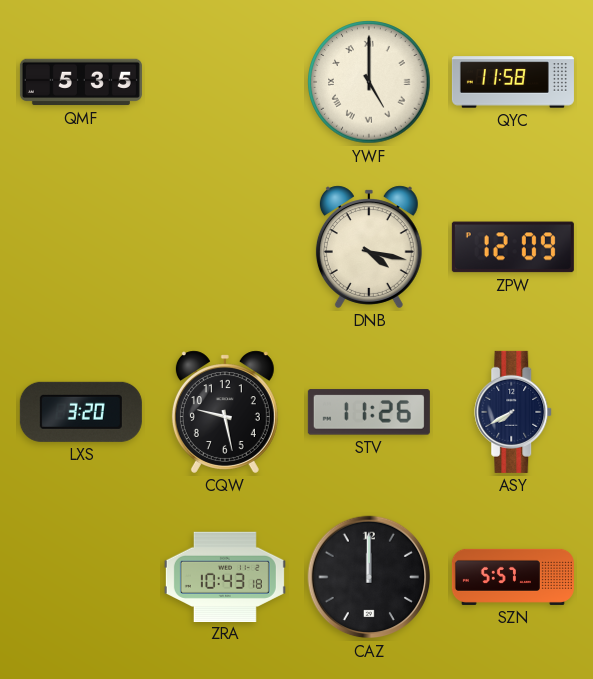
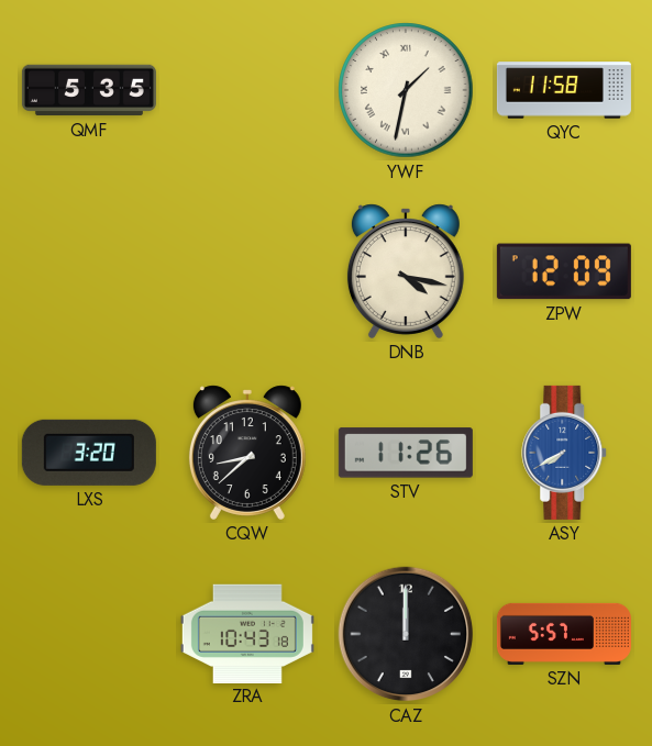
YWF: 5:00 -> 1:32 (406, 90)
CQW: 9:28 -> 8:38 (247, 453)
ASY dial: navy -> blue (565, 453)
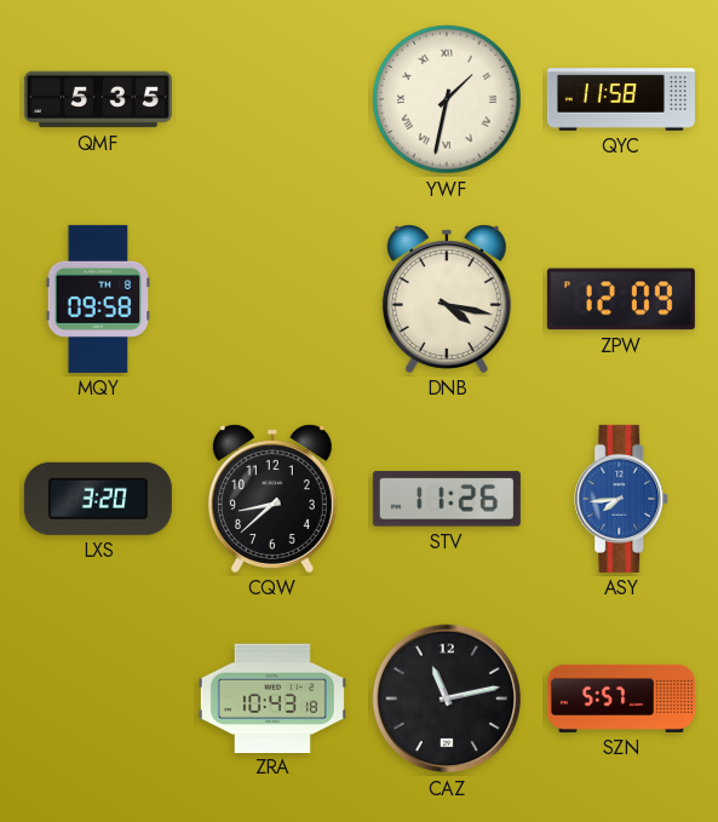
MQY: none -> 09:58 (98, 299)
ASY: 7:40 -> 7:44 (622, 499)
CAZ: 12:00 -> 11:13 (447, 699)
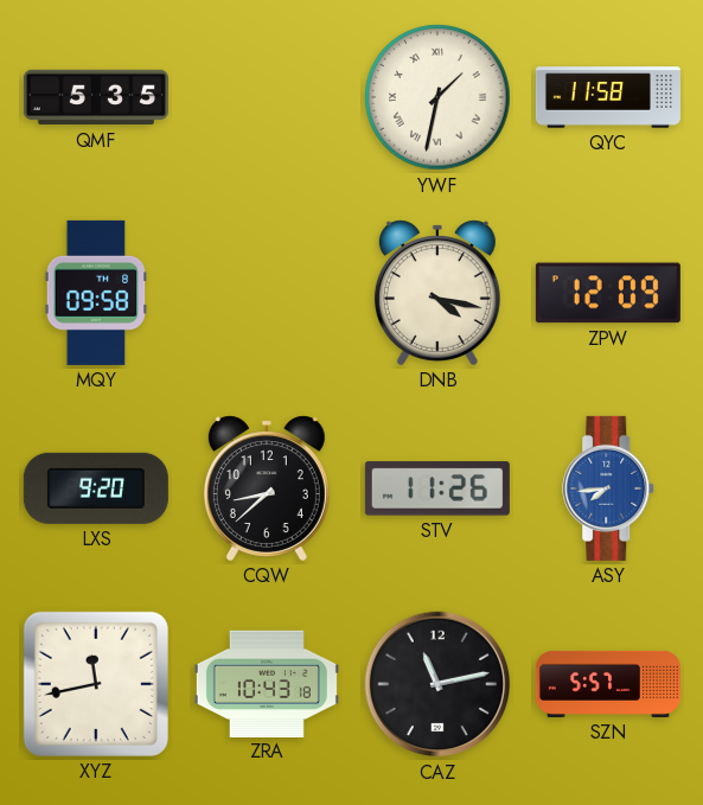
LXS: 3:20 -> 9:20 (96, 488)
XYZ: none -> 11:43 (96, 684)
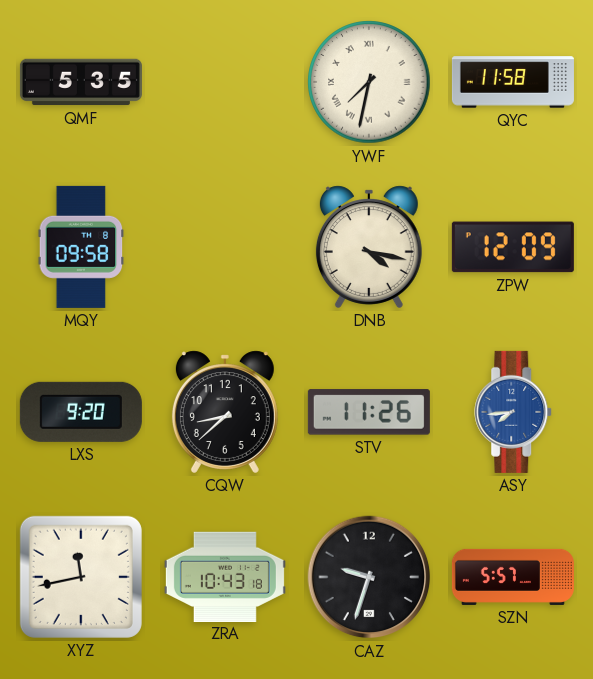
YWF: 1:32 -> 7:32 (369, 82)
CAZ: 11:13 -> 9:33 (369, 577)
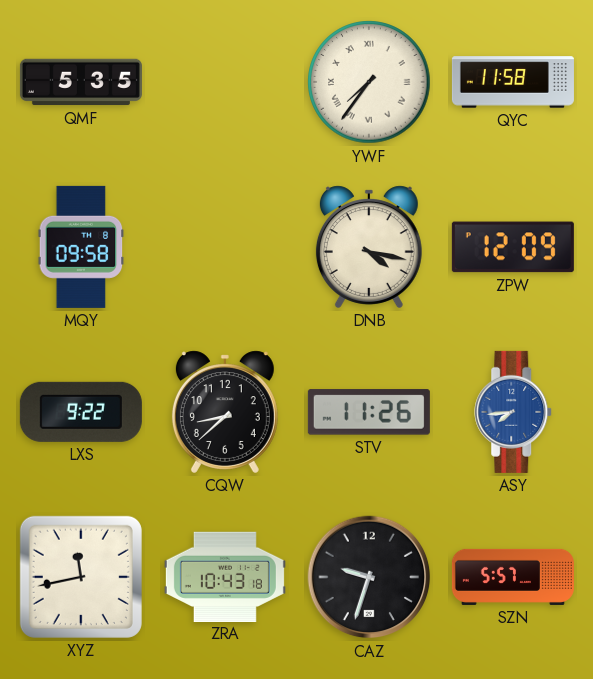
YWF: 7:32 -> 7:36 (369, 82)
LXS: 9:20 -> 9:22 (81, 412)
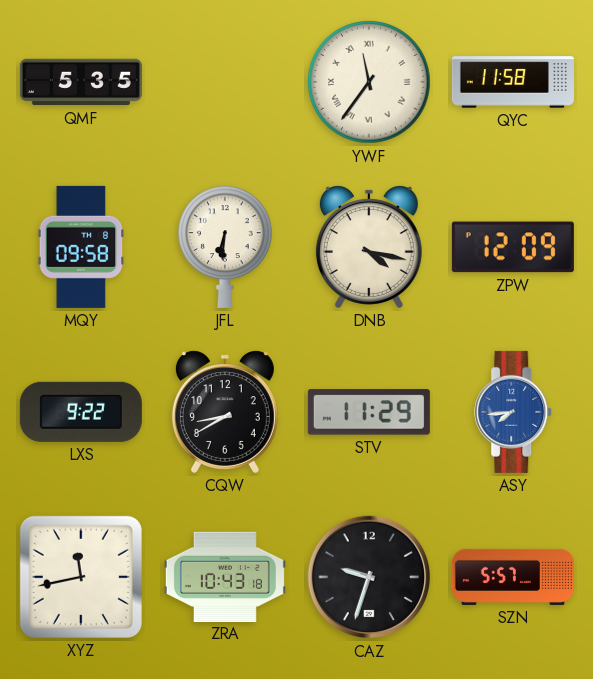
YWF: 7:36 -> 11:36 (369, 82)
JFL: none -> 6:31 (226, 247)
CQW: 8:38 -> 8:40 (225, 412)
STV: 11:26 -> 11:29 (369, 412)
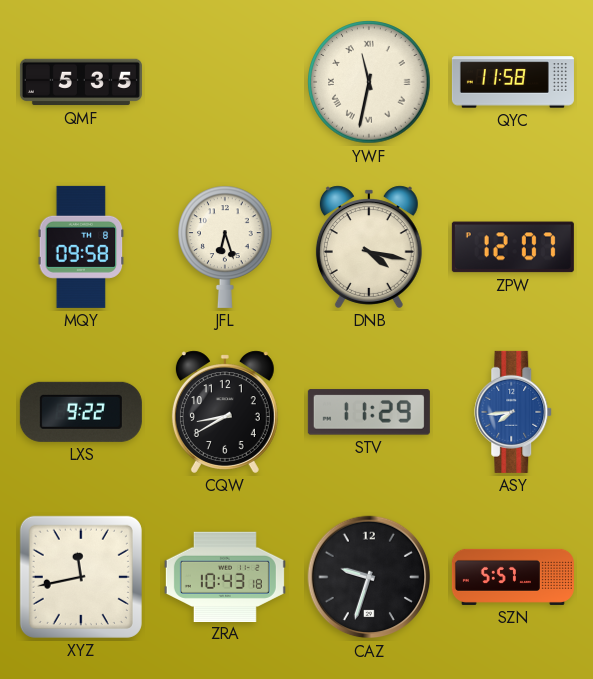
YWF: 11:36 -> 11:32 (369, 82)
JFL: 6:31 -> 6:27 (226, 247)
ZPW: 12:09 -> 12:07 (513, 247)
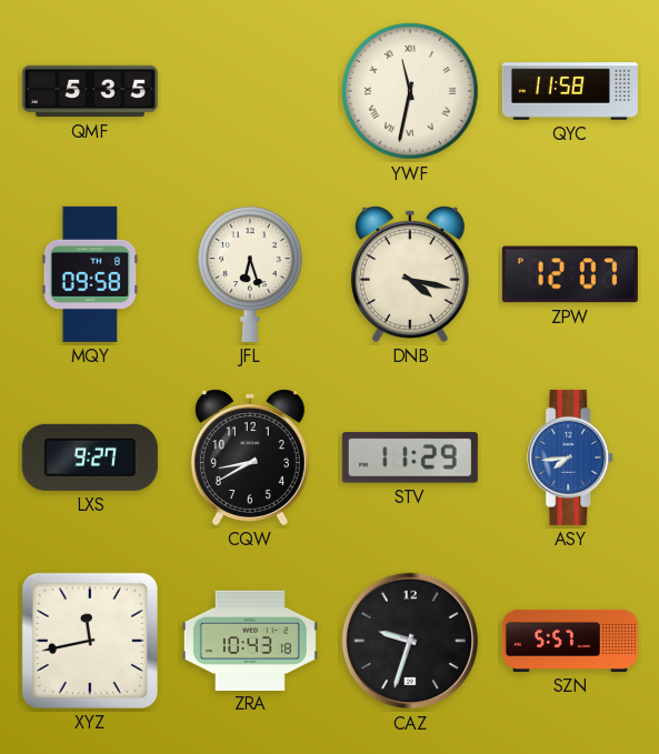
LXS: 9:22 -> 9:27 (90, 458)
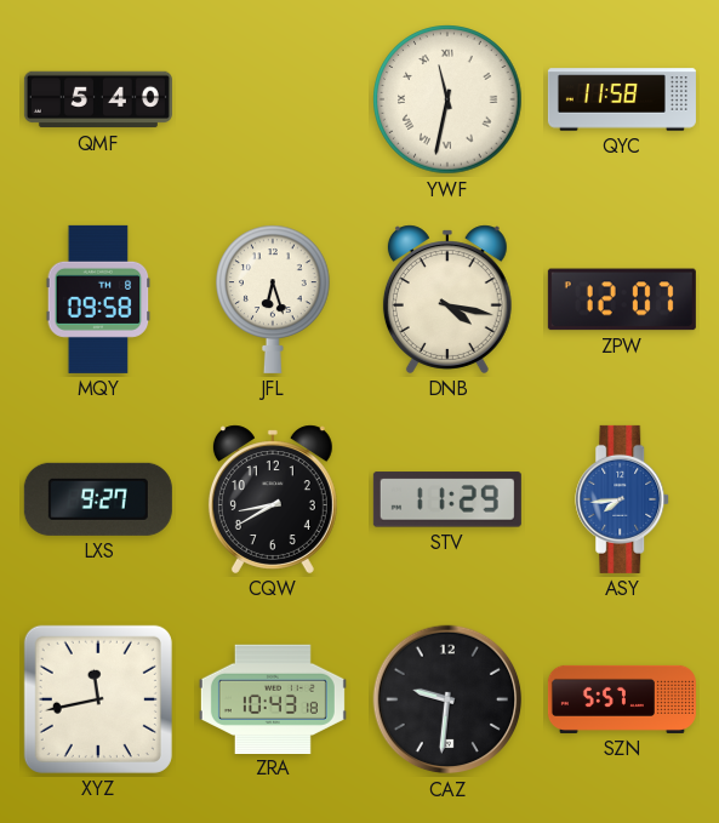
QMF: 5:35 -> 5:40 (98, 99)
CAZ: 9:33 -> 9:31 (447, 699)
